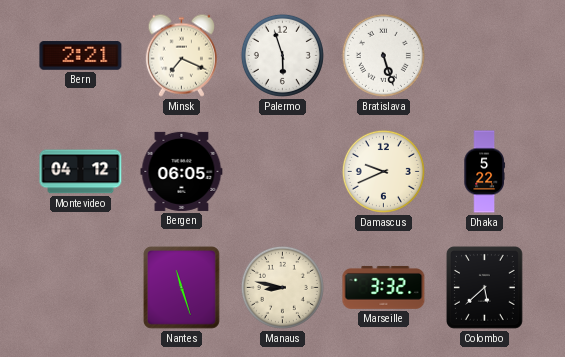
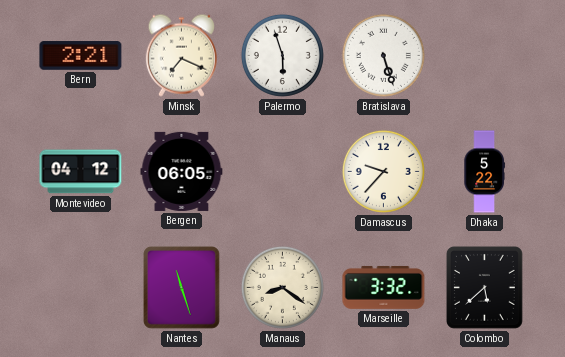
Damascus: 9:41 -> 9:37 (383, 171)
Manaus: 8:47 -> 8:21 (282, 287)
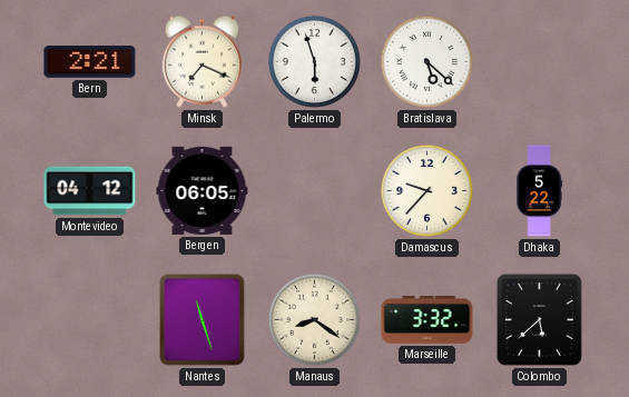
Bratislava: 5:27 -> 5:22 (426, 61)
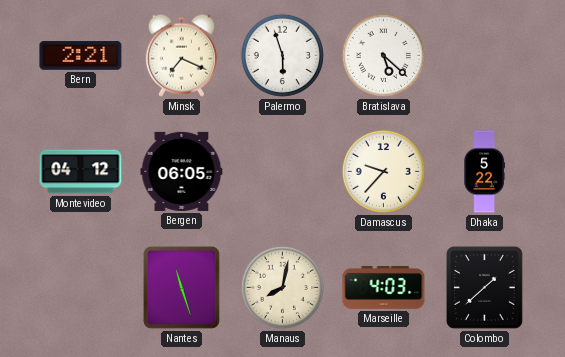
Manaus: 8:21 -> 8:02 (282, 287)
Marseille: 3:32 -> 4:03 (384, 287)
Colombo: 5:38 -> 1:38 (484, 287)
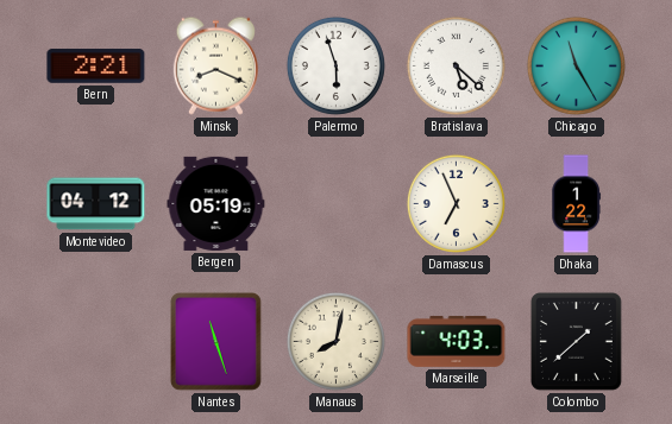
Minsk: 7:19 -> 8:19 (215, 65)
Chicago: none -> 11:25 (576, 65)
Bergen: 06:05 -> 05:19 (216, 203)
Damascus: 9:37 -> 6:56 (456, 203)
Dhaka: 5:22 -> 1:22 (576, 204)
